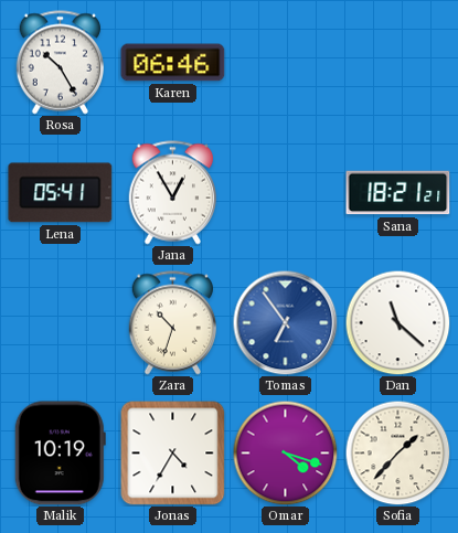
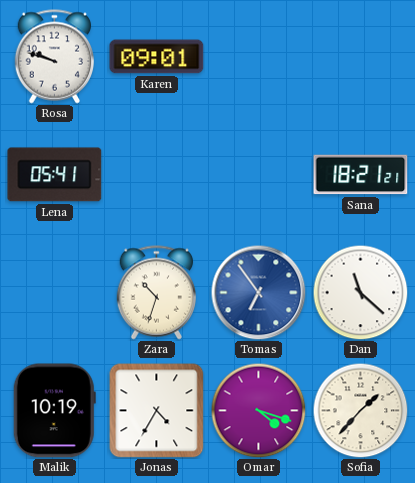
Rosa: 10:25 -> 9:48 (54, 57)
Karen: 06:46 -> 09:01 (157, 57)
Jana: 12:55 -> none (172, 193)
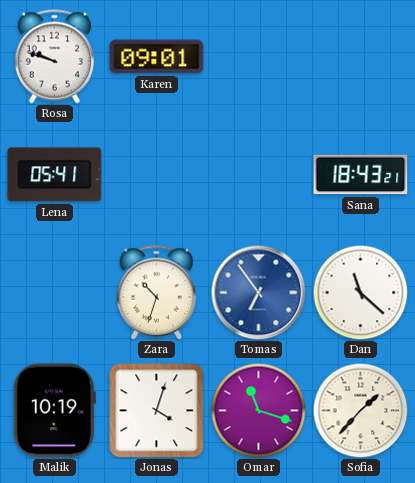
Sana: 18:21 -> 18:43 (361, 175)
Jonas: 4:35 -> 4:03 (157, 411)
Omar: 4:18 -> 11:18 (258, 410)
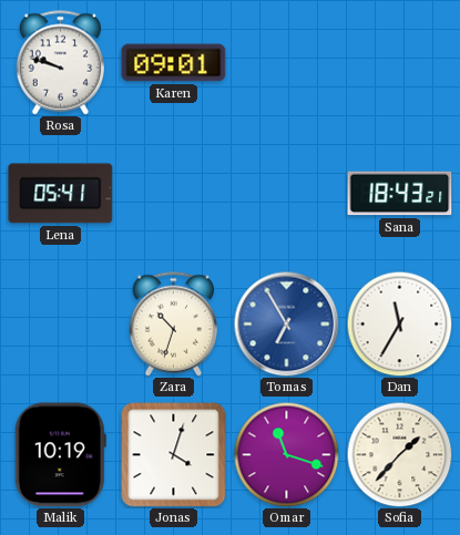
Tomas: 6:54 -> 6:55 (286, 323)
Dan: 11:22 -> 11:35 (399, 323)
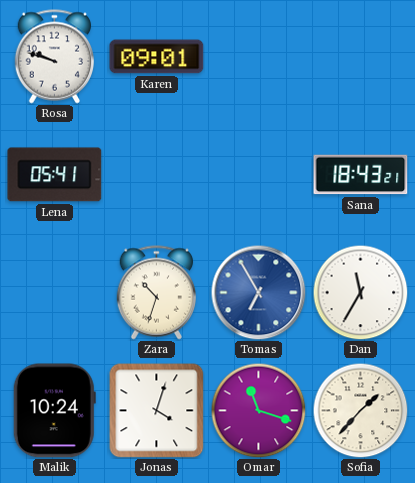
Malik: 10:19 -> 10:24 (54, 411)
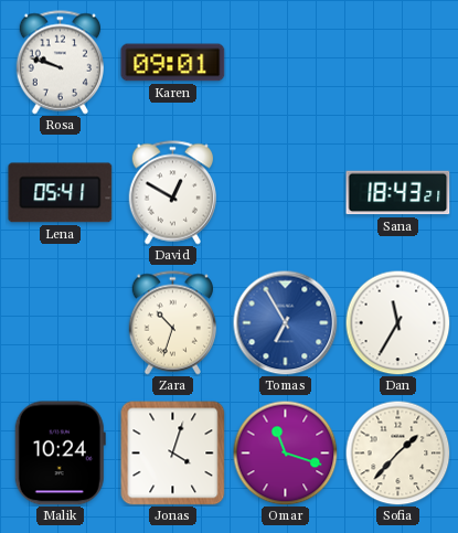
David: none -> 12:50 (172, 193)
